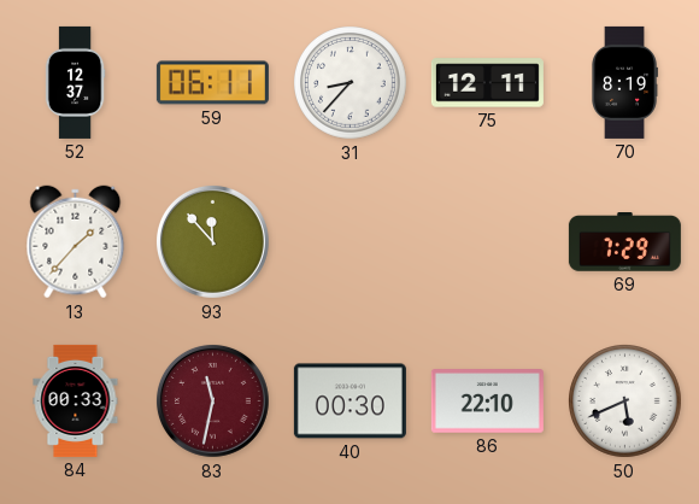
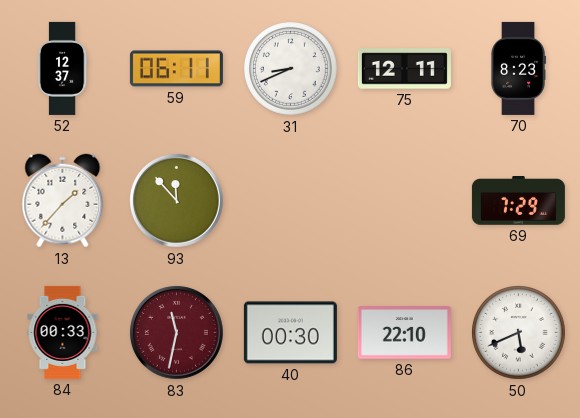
31: 8:37 -> 8:41 (291, 69)
70: 8:19 -> 8:23 (518, 68)
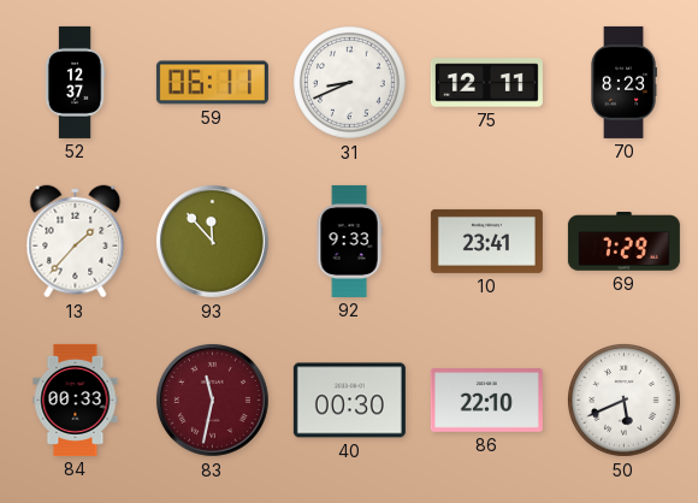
92: none -> 9:33 (349, 241)
10: none -> 23:41 (486, 241)
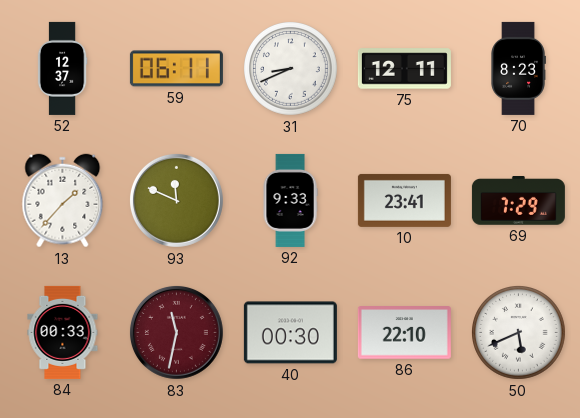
93: 11:53 -> 11:49 (176, 200)
